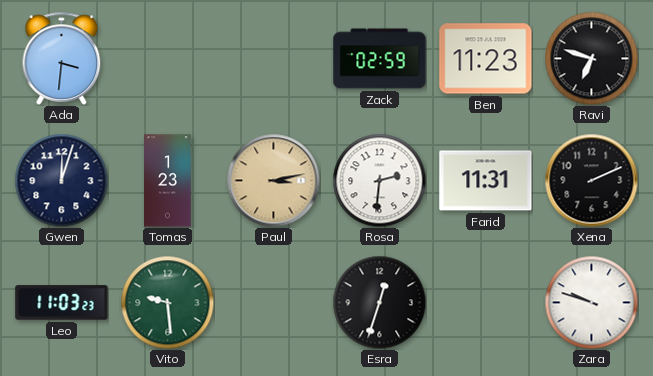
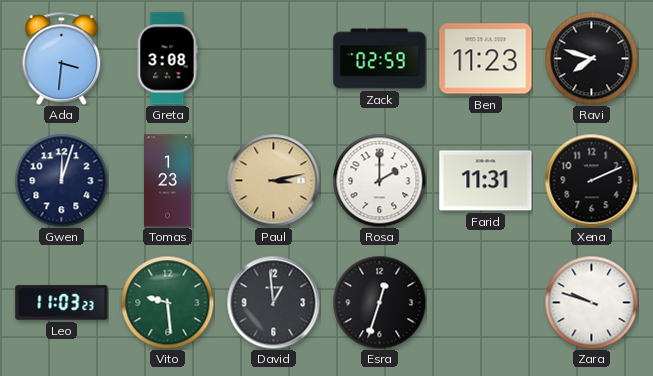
Greta: none -> 3:08 (167, 59)
Ravi: 6:48 -> 7:48 (591, 58)
Rosa: 2:31 -> 2:00 (379, 180)
David: none -> 12:59 (273, 302)
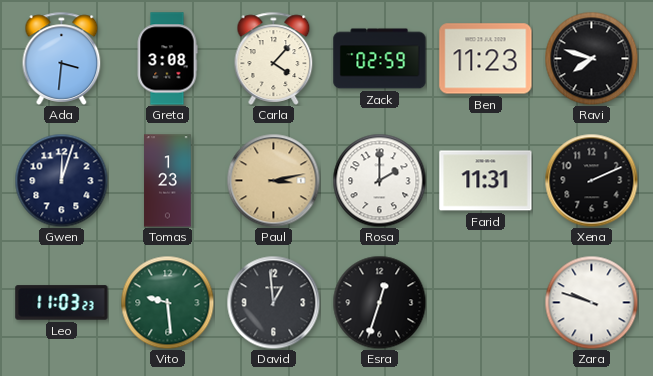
Carla: none -> 4:07 (274, 58)
